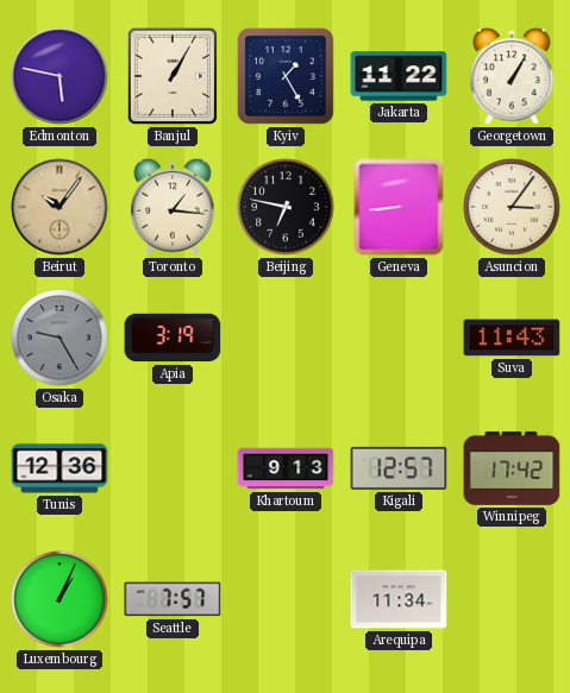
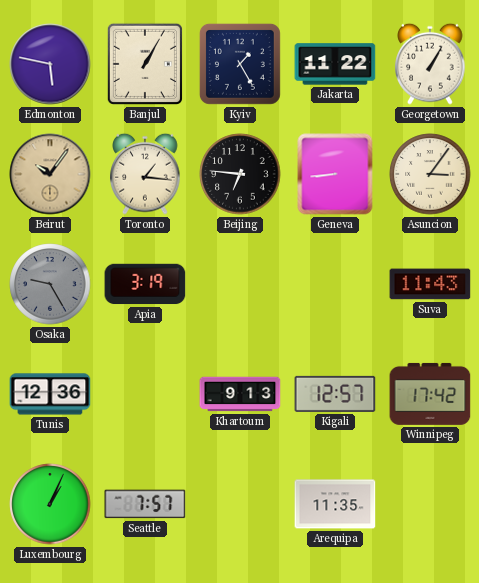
Beijing: 6:47 -> 6:46 (240, 174)
Arequipa: 11:34 -> 11:35 (335, 504)
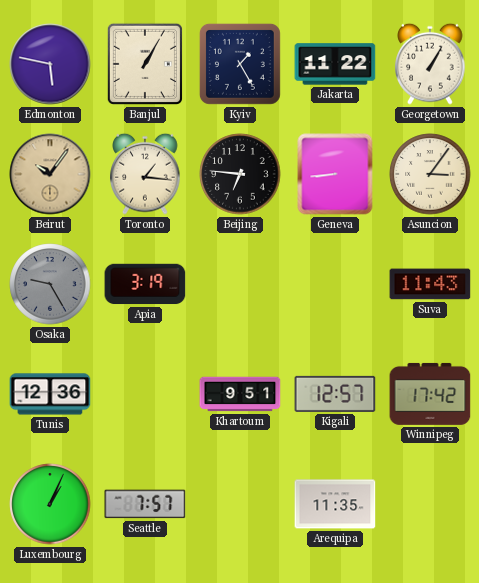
Khartoum: 9:13 -> 9:51 (240, 394)
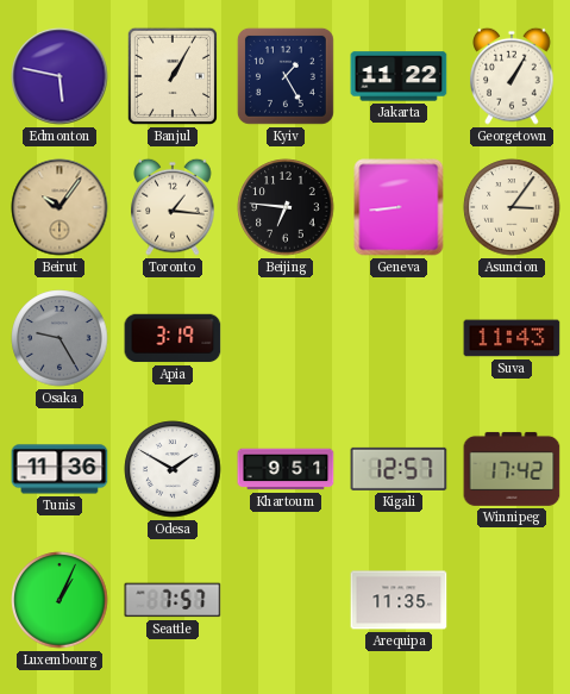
Tunis: 12:36 -> 11:36 (59, 469)
Odesa: none -> 1:50 (173, 469)
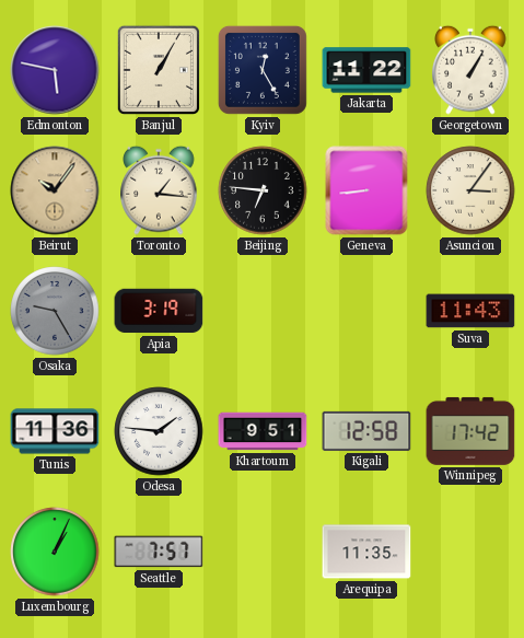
Kyiv: 1:25 -> 12:25 (263, 70)
Odesa: 1:50 -> 1:46 (159, 431)
Kigali: 12:57 -> 12:58 (366, 431)
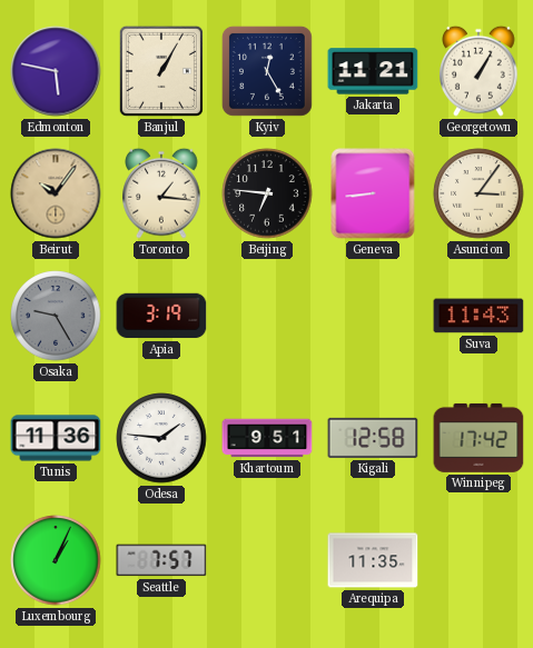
Jakarta: 11:22 -> 11:21 (373, 71)
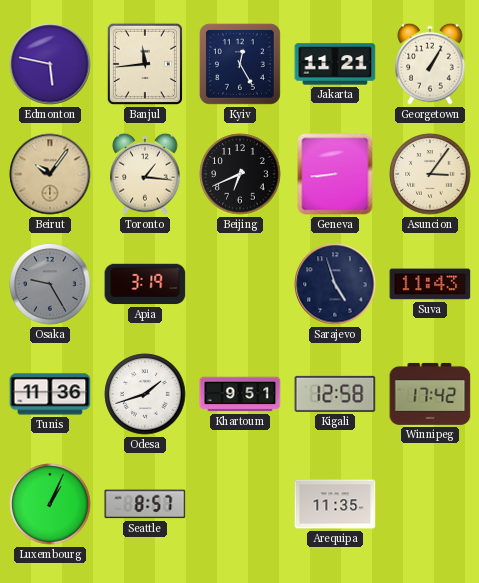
Banjul: 1:05 -> 11:44 (145, 64)
Beijing: 6:46 -> 6:41 (240, 174)
Sarajevo: none -> 4:57 (335, 284)
Odesa: 1:46 -> 1:42 (145, 394)
Seattle: 7:57 -> 8:57 (145, 504)
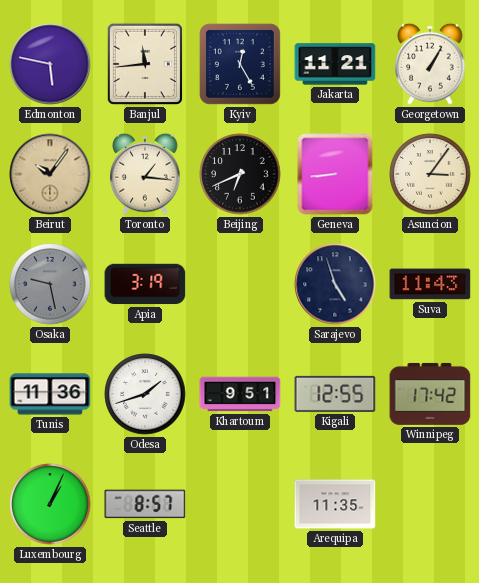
Osaka: 9:25 -> 9:28 (50, 284)
Kigali: 12:58 -> 12:55 (335, 394)
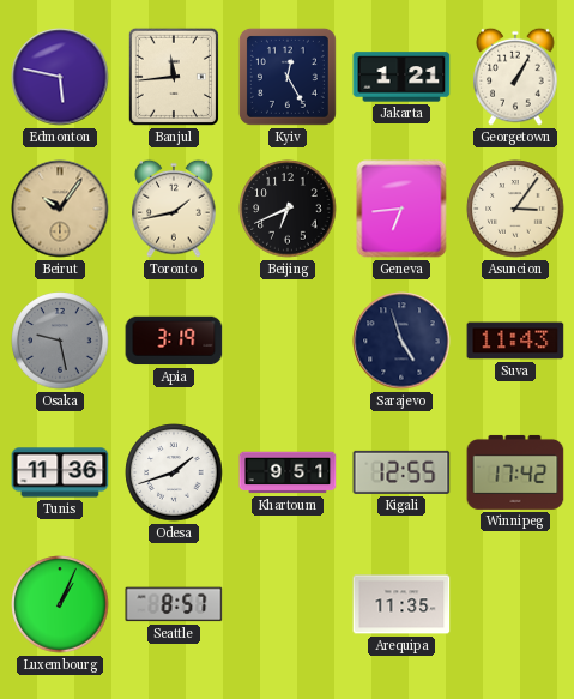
Jakarta: 11:21 -> 1:21 (401, 77)
Toronto: 1:16 -> 1:43 (174, 209)
Geneva: 8:44 -> 6:44 (401, 209)
